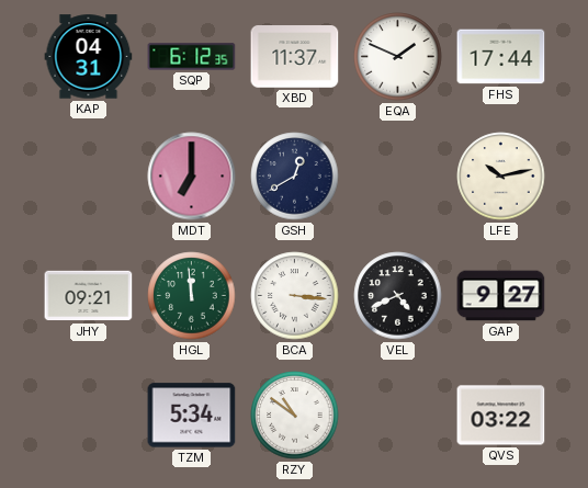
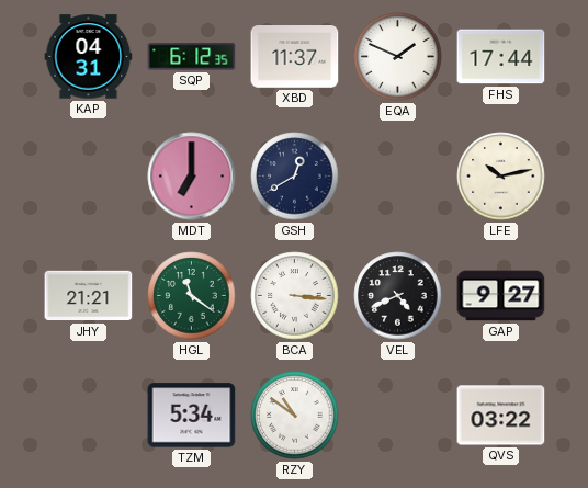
JHY: 09:21 -> 21:21 (89, 296)
HGL: 11:59 -> 11:21 (192, 296)
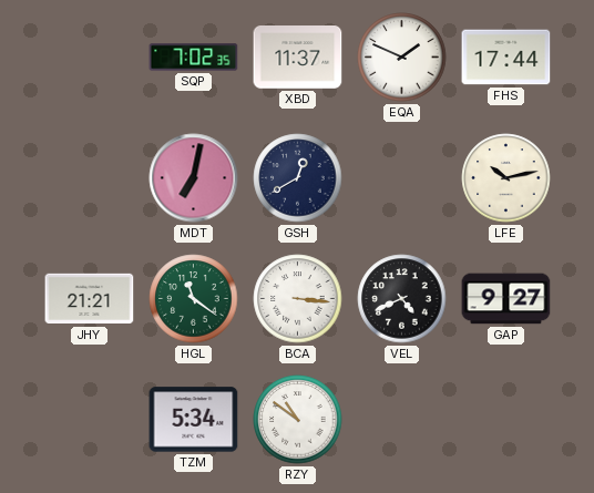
KAP: 04:31 -> none (89, 57)
SQP: 6:12 -> 7:02 (194, 58)
MDT: 7:00 -> 7:02 (194, 178)
QVS: 03:22 -> none (501, 416)
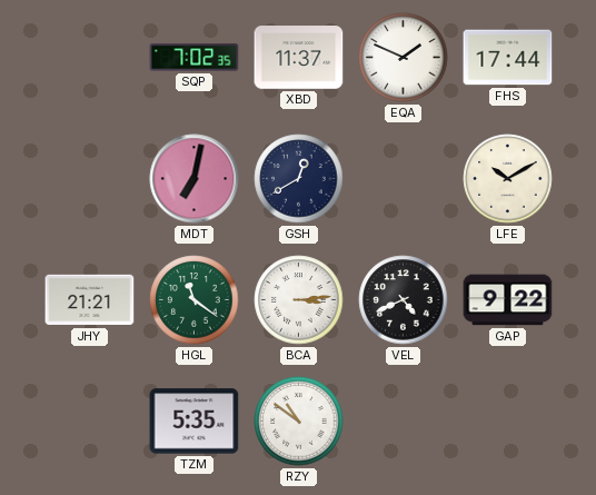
LFE: 10:13 -> 10:10 (508, 179)
BCA: 3:16 -> 3:14 (299, 300)
GAP: 9:27 -> 9:22 (508, 300)
TZM: 5:34 -> 5:35 (195, 422)
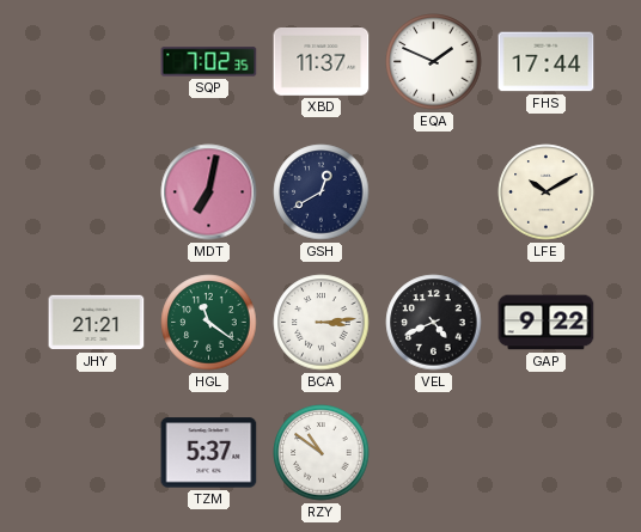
TZM: 5:35 -> 5:37 (209, 453)
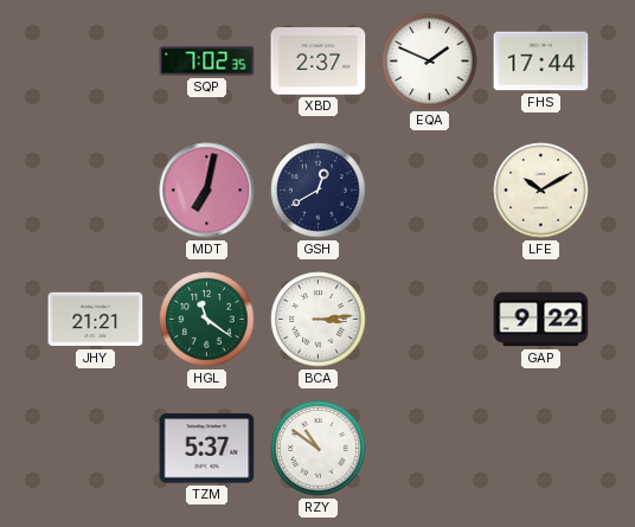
XBD: 11:37 -> 2:37 (319, 62)
VEL: 4:41 -> none (434, 323)
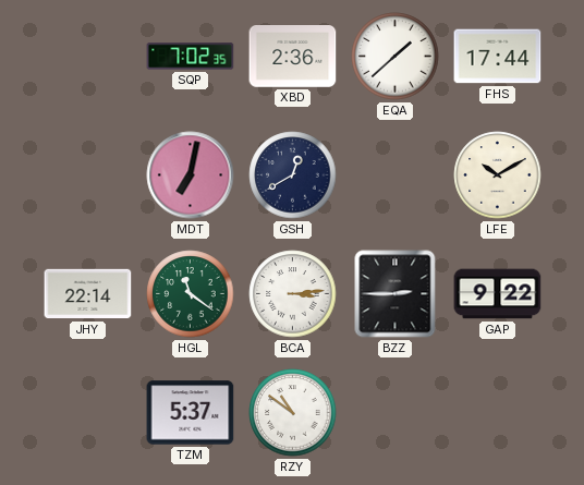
XBD: 2:37 -> 2:36 (293, 57)
EQA: 1:49 -> 1:38 (396, 57)
JHY: 21:21 -> 22:14 (88, 294)
BZZ: none -> 2:45 (396, 294)
